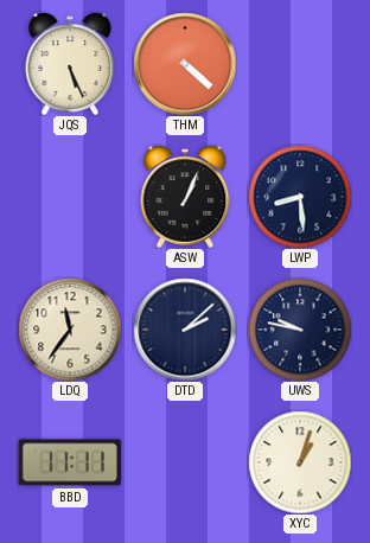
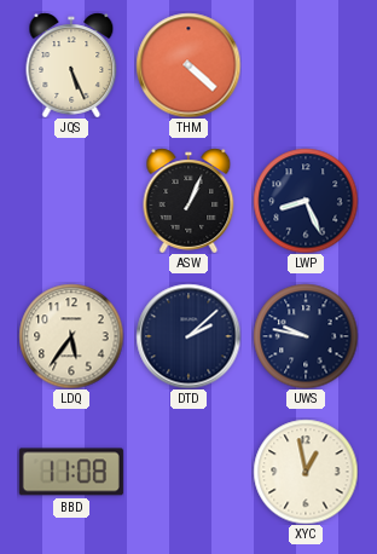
LWP: 8:29 -> 8:26 (306, 201)
LDQ: 11:36 -> 5:36 (71, 336)
BBD: 11:11 -> 11:08 (71, 472)
XYC: 1:03 -> 12:58 (306, 472)
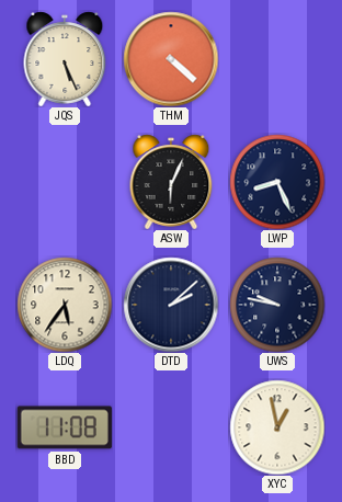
ASW: 1:04 -> 6:04 (171, 182)
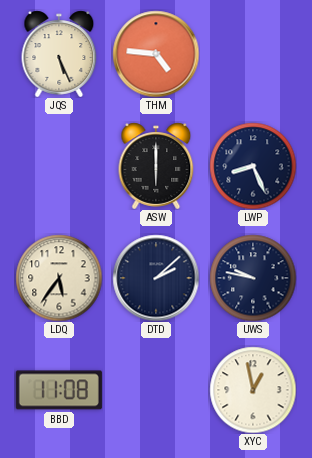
THM: 4:22 -> 4:46 (156, 54)
ASW: 6:04 -> 6:00 (156, 166)
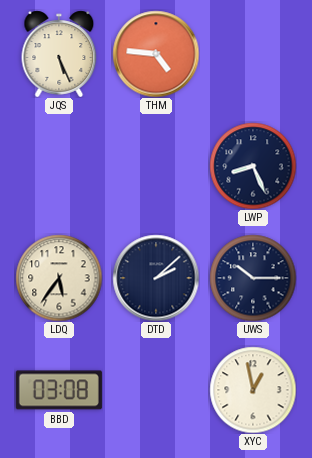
ASW: 6:00 -> none (156, 166)
UWS: 9:47 -> 10:15 (253, 278)
BBD: 11:08 -> 03:08 (59, 390)
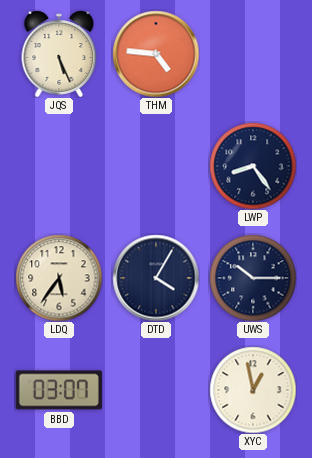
LWP: 8:26 -> 8:24 (253, 166)
DTD: 2:08 -> 4:05 (156, 278)
BBD: 03:08 -> 03:07 (59, 390)
